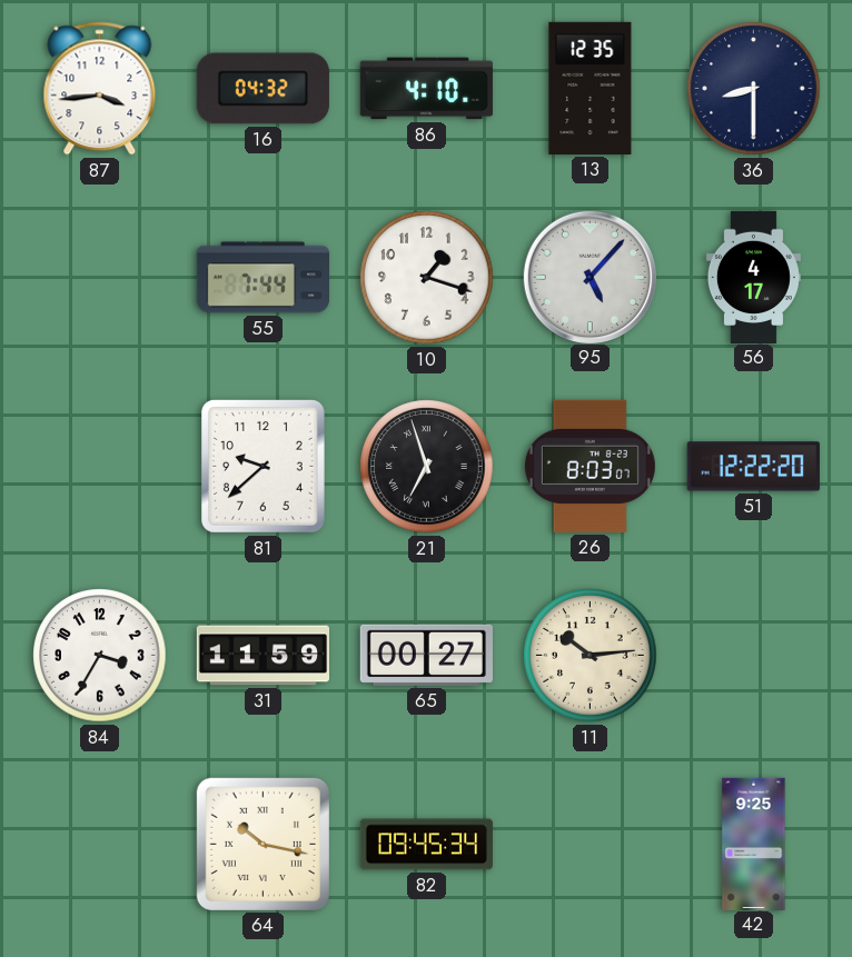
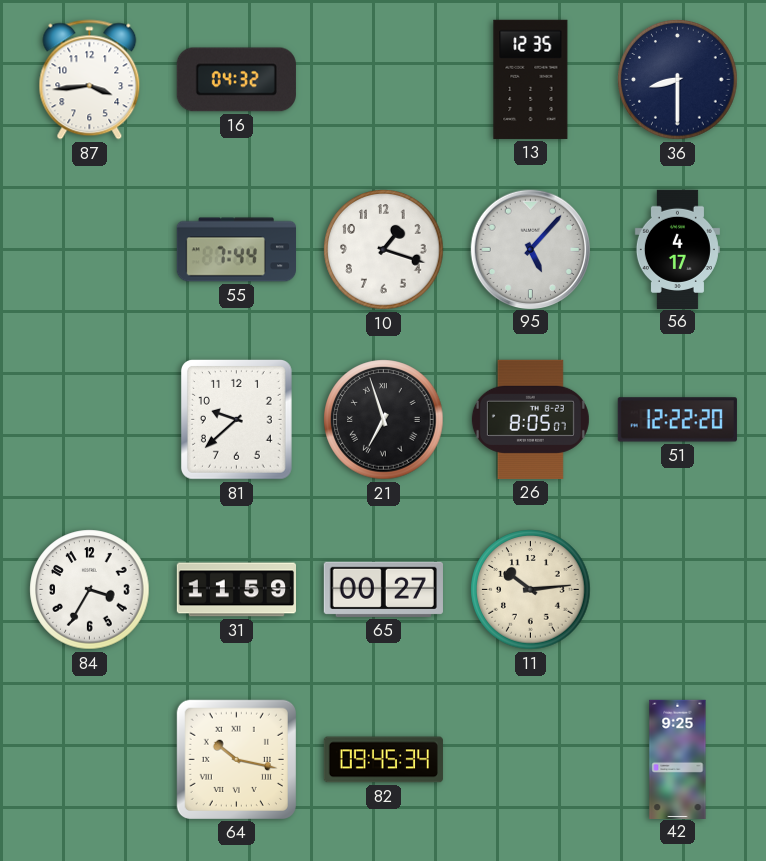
86: 4:10 -> none (426, 89)
26: 8:03 -> 8:05 (530, 419)
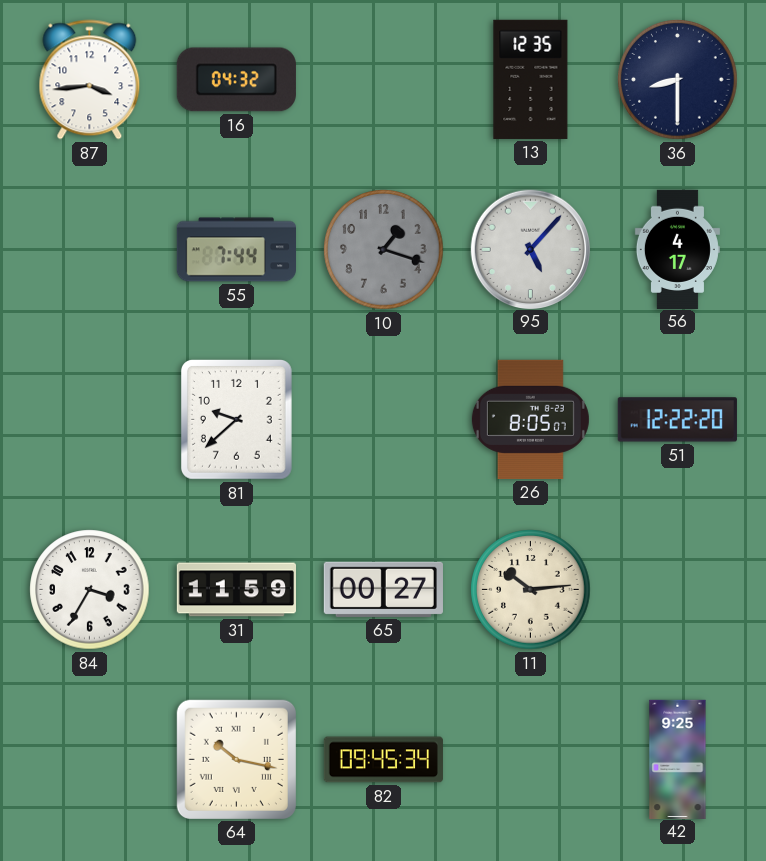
10 dial: white -> grey (384, 250)
21: 6:57 -> none (384, 420)
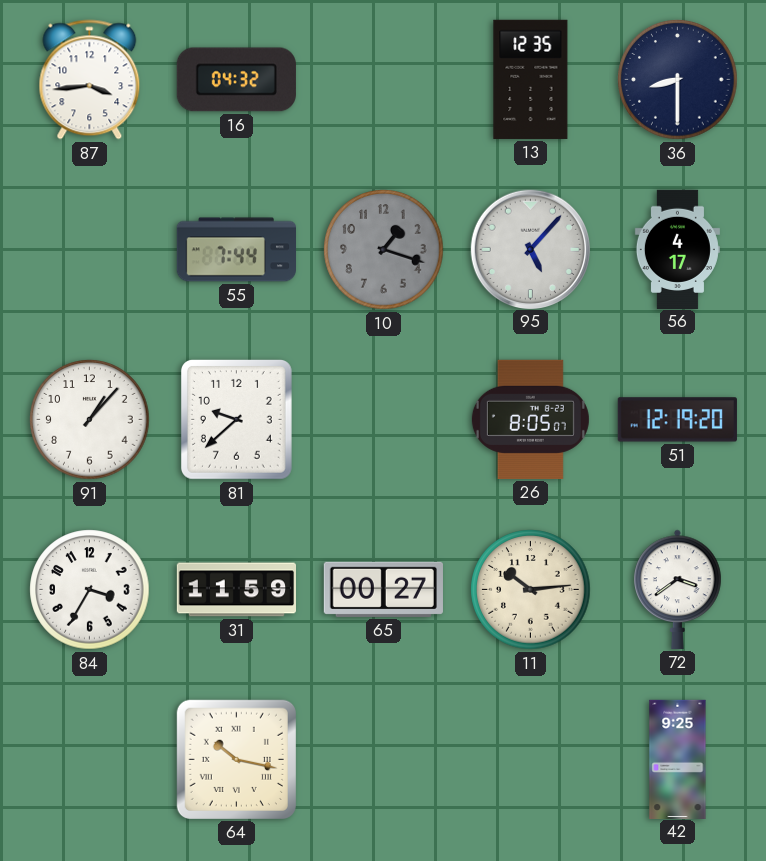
91: none -> 1:07 (90, 420)
51: 12:22 -> 12:19 (677, 420)
72: none -> 3:39 (678, 589)
82: 09:45 -> none (383, 760)
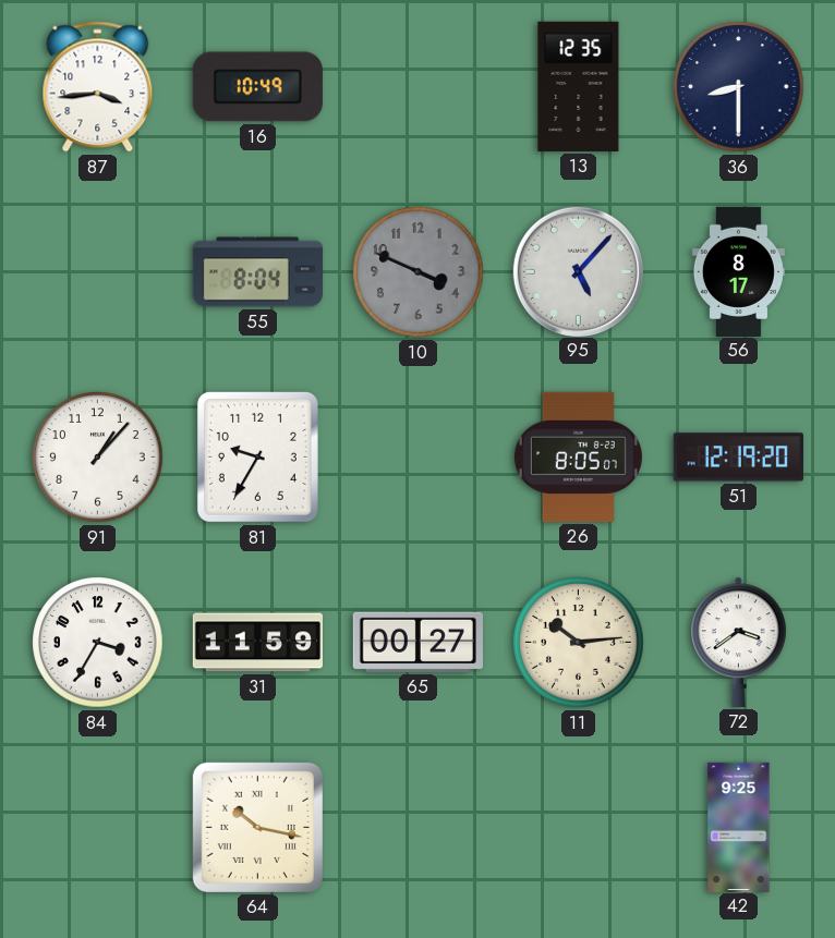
16: 04:32 -> 10:49 (257, 87)
55: 7:44 -> 8:04 (257, 272)
10: 1:18 -> 3:49 (419, 272)
56: 4:17 -> 8:17 (738, 271)
81: 9:38 -> 9:35 (257, 456)
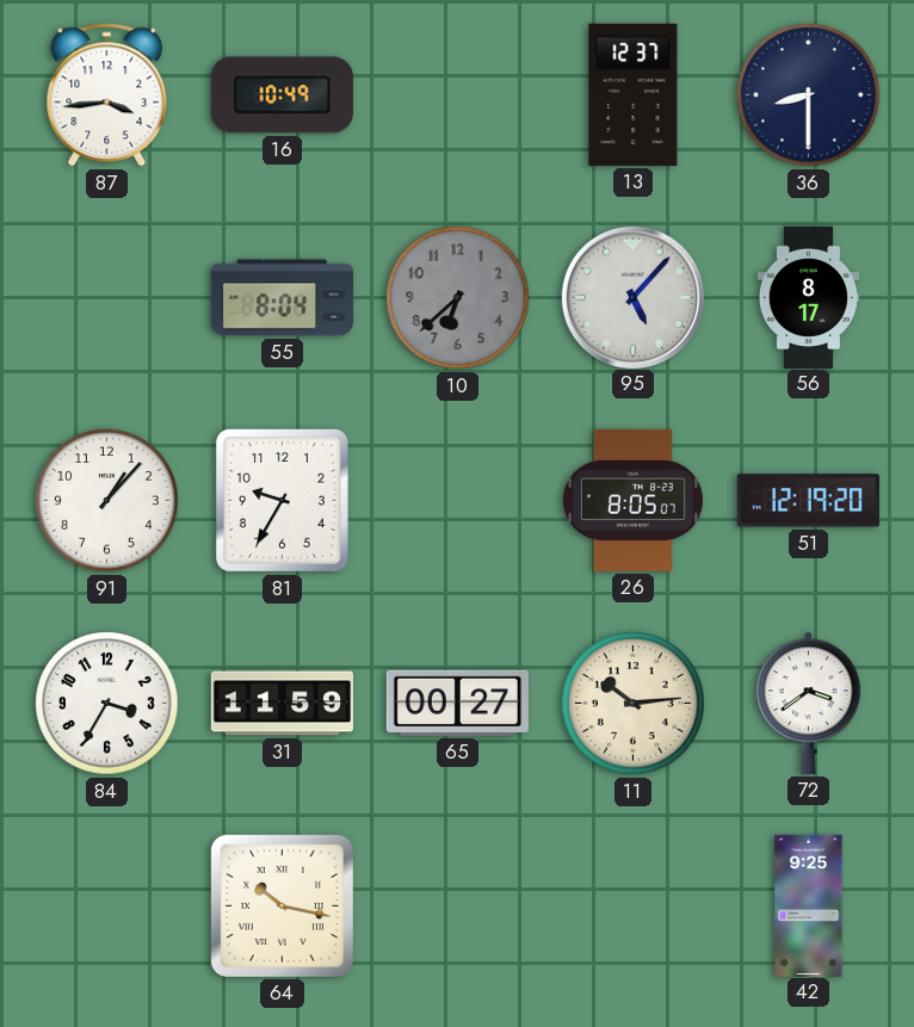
13: 12:35 -> 12:37 (634, 94)
10: 3:49 -> 6:38 (458, 298)
